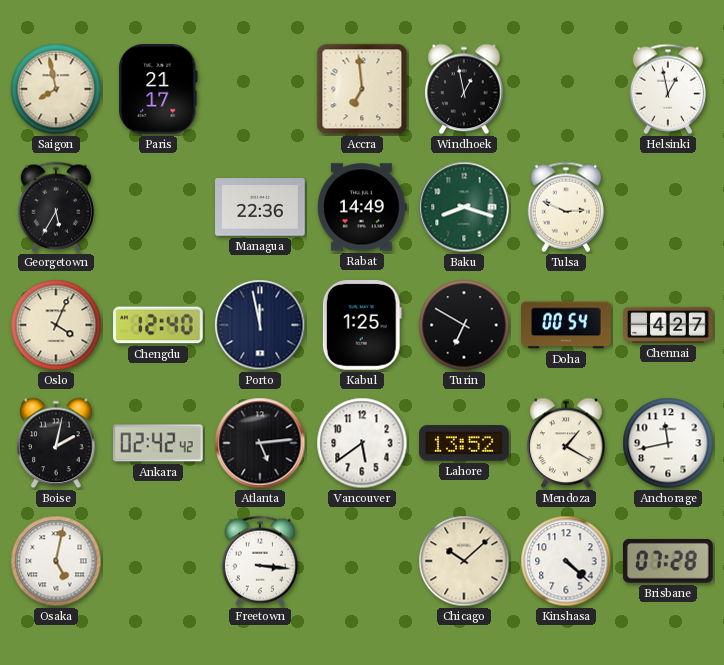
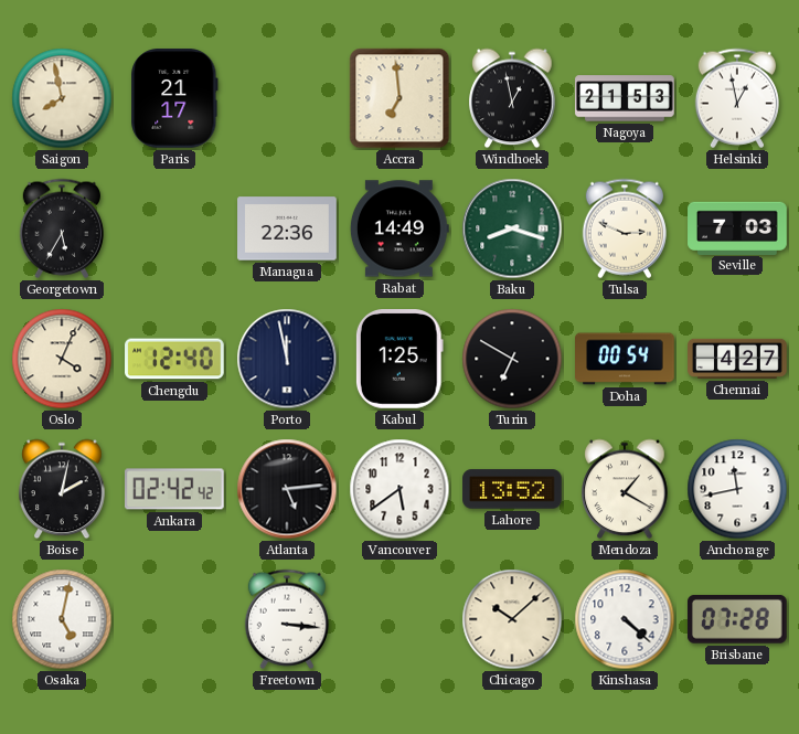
Nagoya: none -> 21:53 (625, 98)
Seville: none -> 7:03 (737, 227)
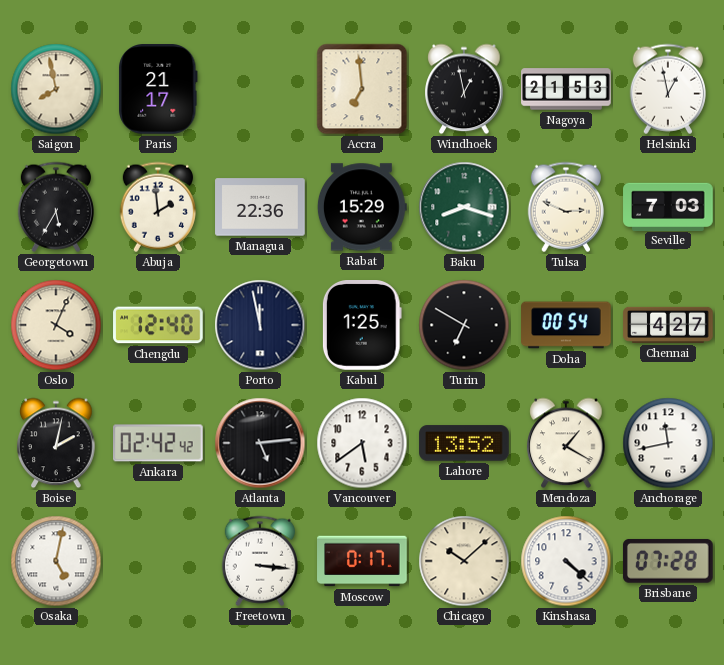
Abuja: none -> 1:59 (157, 207)
Rabat: 14:49 -> 15:29 (362, 207)
Moscow: none -> 0:17 (362, 561)
